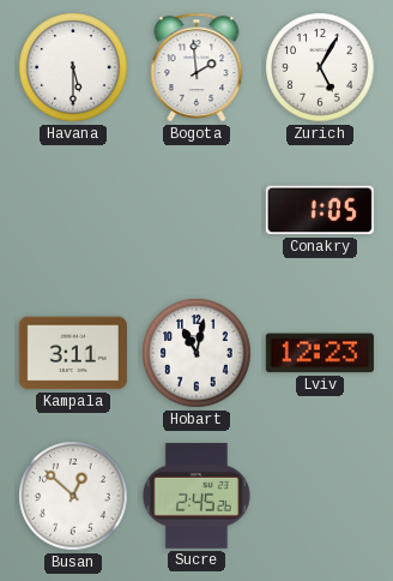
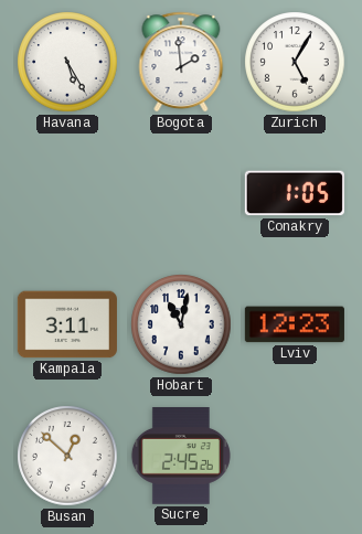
Havana: 5:30 -> 5:25 (67, 62)
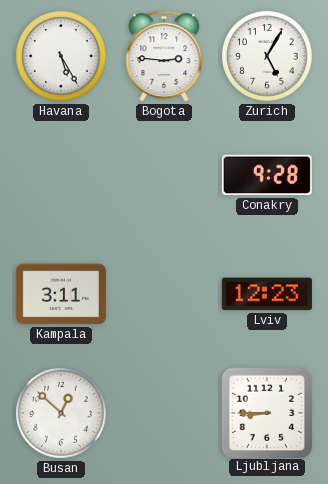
Bogota: 1:59 -> 2:46 (164, 56)
Conakry: 1:05 -> 9:28 (267, 175)
Hobart: 11:02 -> none (181, 324)
Sucre: 2:45 -> none (181, 456)
Ljubljana: none -> 8:45 (266, 412)
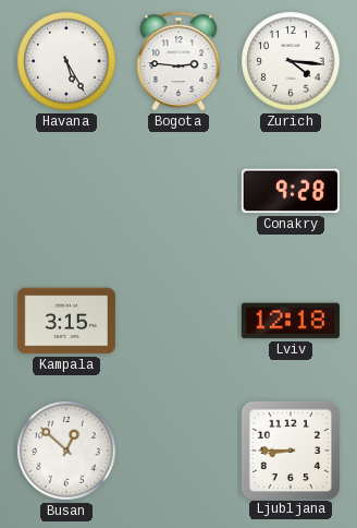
Zurich: 5:05 -> 4:16 (291, 61)
Kampala: 3:11 -> 3:15 (66, 321)
Lviv: 12:23 -> 12:18 (291, 321)
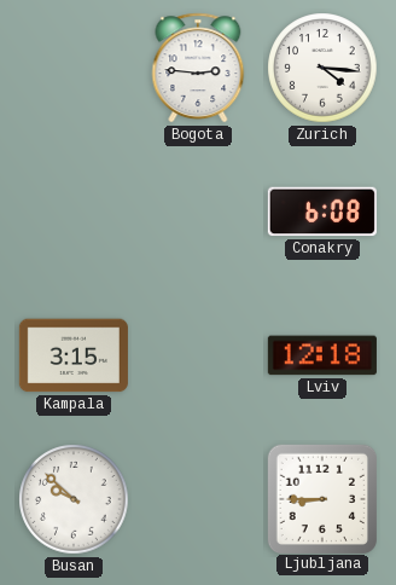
Havana: 5:25 -> none (66, 61)
Conakry: 9:28 -> 6:08 (322, 212)
Busan: 12:52 -> 9:52 (74, 499)
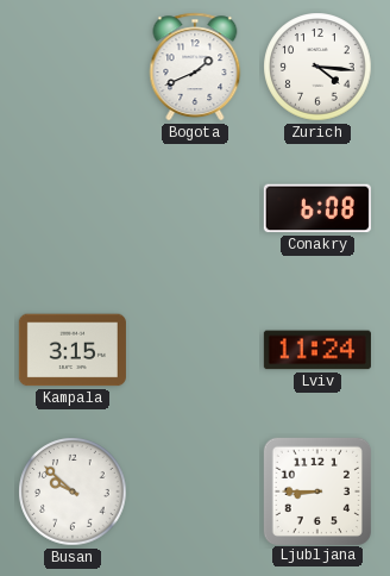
Bogota: 2:46 -> 1:41 (195, 67)
Lviv: 12:18 -> 11:24 (317, 350)
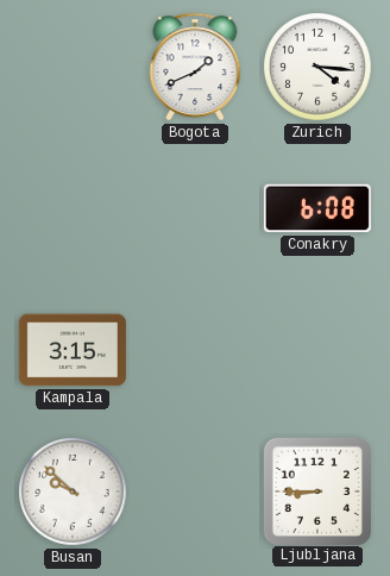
Lviv: 11:24 -> none (317, 350)
